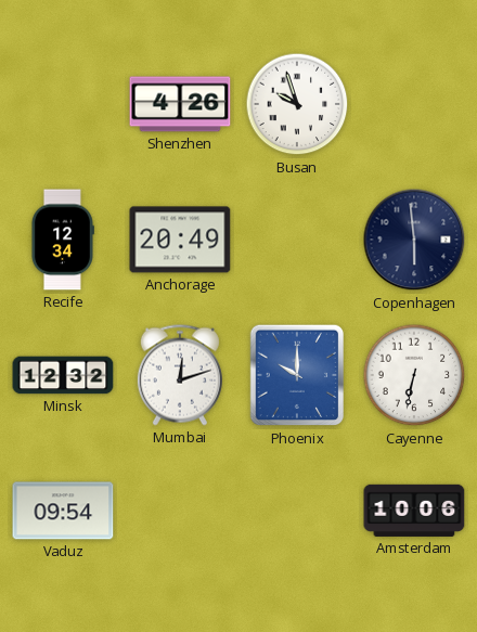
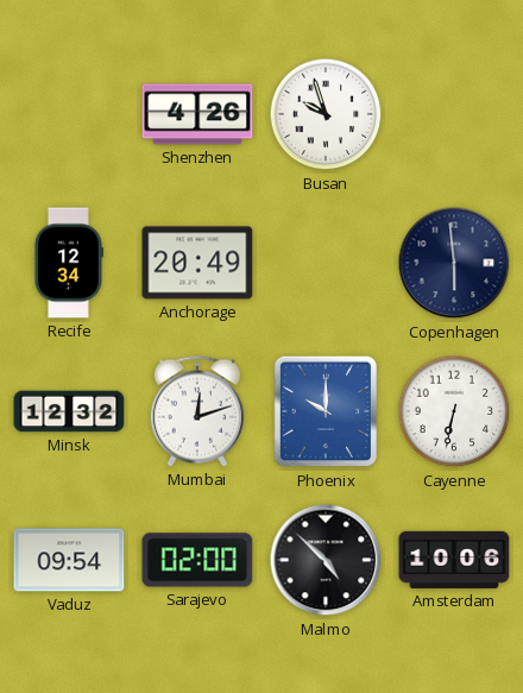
Sarajevo: none -> 02:00 (197, 560)
Malmo: none -> 4:52 (326, 560)
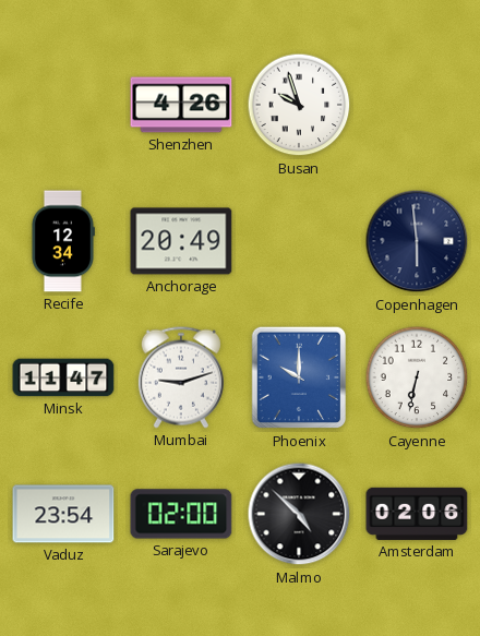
Minsk: 12:32 -> 11:47 (63, 377)
Mumbai: 12:12 -> 9:12 (181, 377)
Vaduz: 09:54 -> 23:54 (63, 514)
Amsterdam: 10:06 -> 02:06 (417, 514)
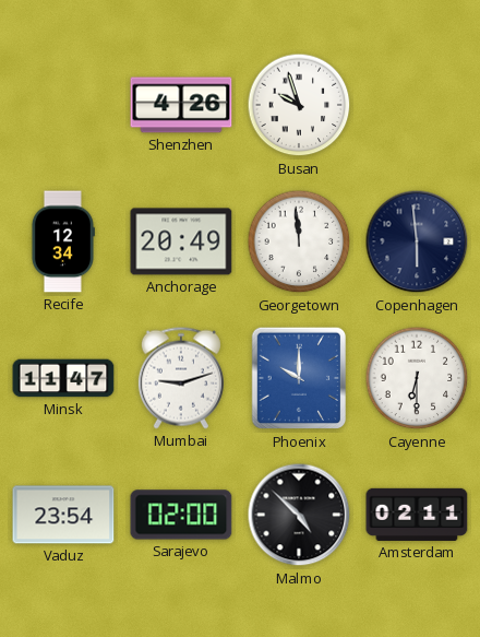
Georgetown: none -> 11:59 (299, 241)
Cayenne: 6:32 -> 6:30 (417, 378)
Amsterdam: 02:06 -> 02:11 (417, 515)
